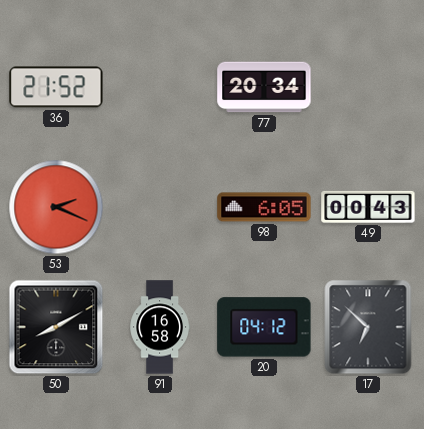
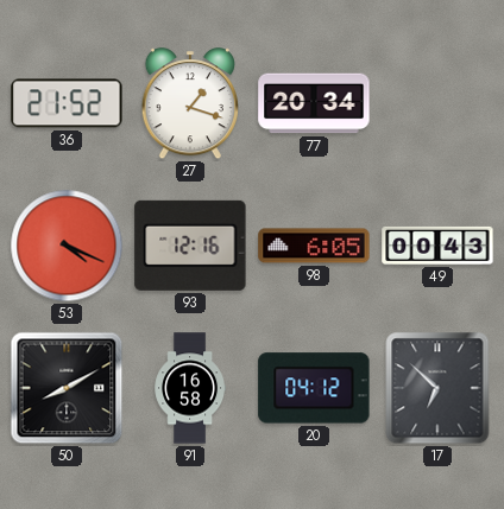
27: none -> 1:18 (189, 104)
53: 2:19 -> 4:19 (67, 246)
93: none -> 12:16 (190, 246)
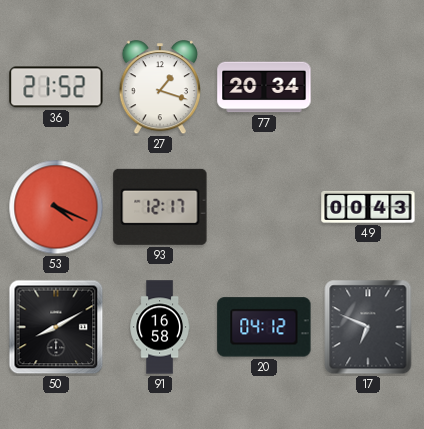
93: 12:16 -> 12:17 (160, 207)
98: 6:05 -> none (314, 246)
17: 6:52 -> 6:49 (368, 327)
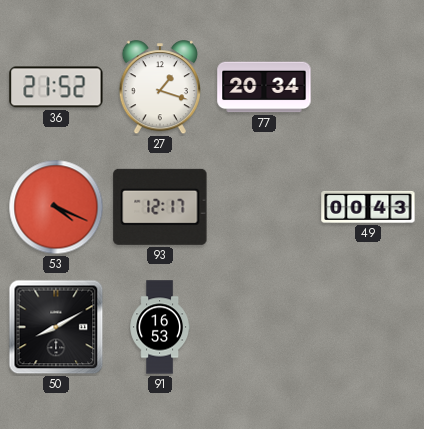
91: 16:58 -> 16:53 (159, 327)
20: 04:12 -> none (264, 327)
17: 6:49 -> none (368, 327)
